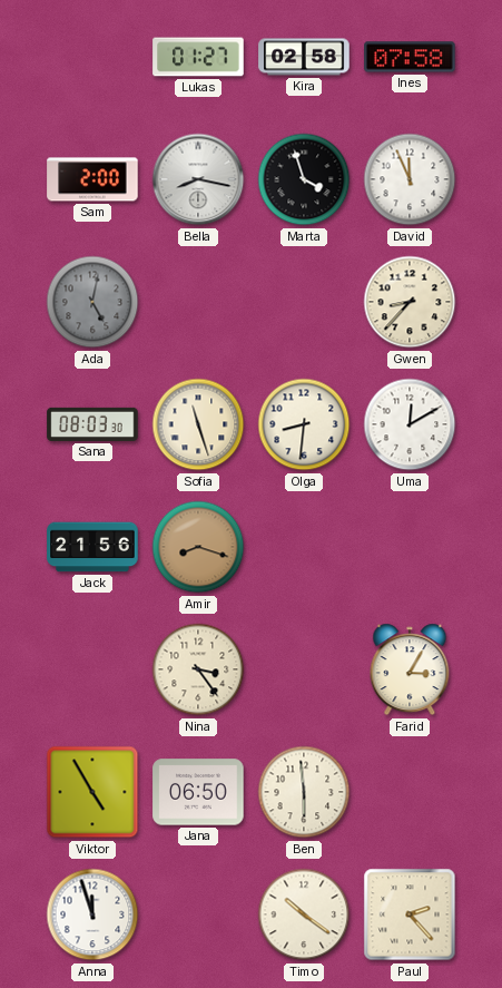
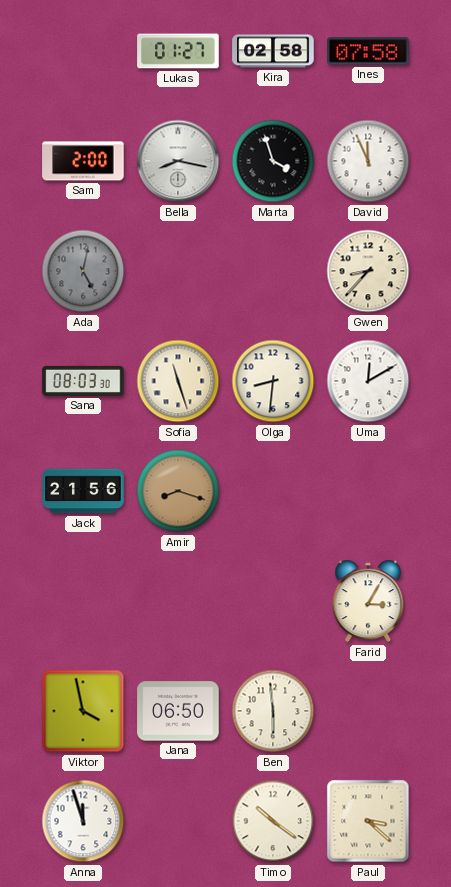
Nina: 3:24 -> none (198, 669)
Viktor: 4:55 -> 3:58 (83, 711)
Paul: 2:23 -> 3:22 (368, 821)
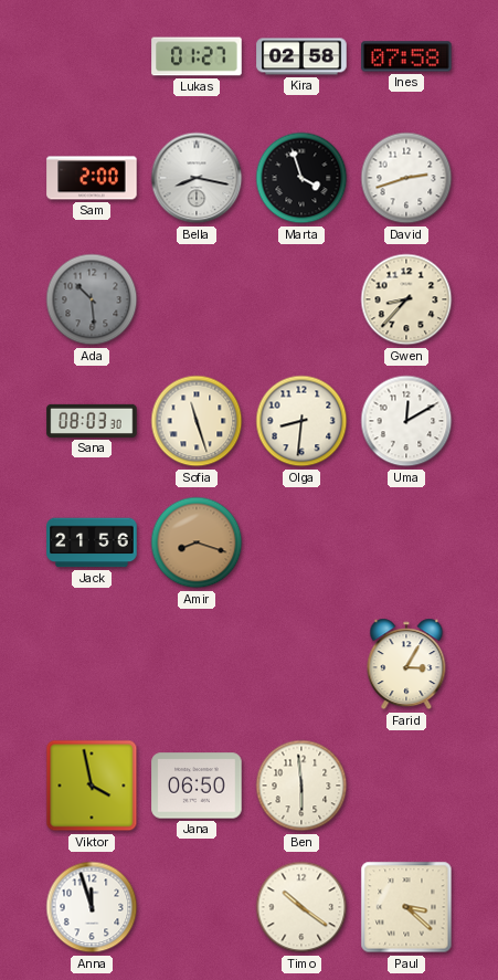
David: 11:56 -> 2:42 (406, 178)
Ada: 5:02 -> 10:29 (92, 299)
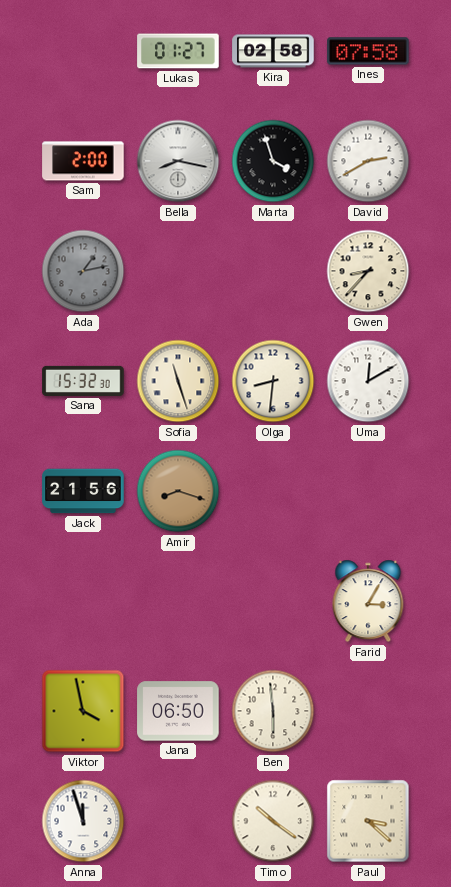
David: 2:42 -> 2:40 (368, 161)
Ada: 10:29 -> 1:13 (83, 271)
Sana: 08:03 -> 15:32 (83, 381)
